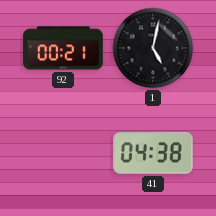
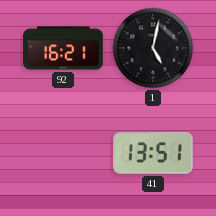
92: 00:21 -> 16:21 (63, 48)
41: 04:38 -> 13:51 (154, 154)
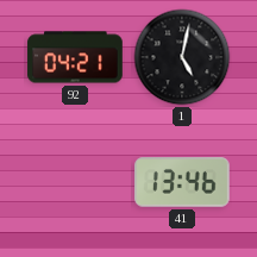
92: 16:21 -> 04:21 (75, 57)
41: 13:51 -> 13:46 (183, 183)
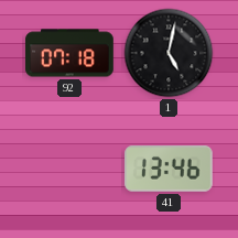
92: 04:21 -> 07:18 (69, 53)
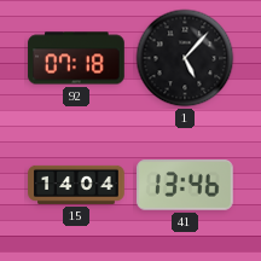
1: 5:02 -> 5:07 (185, 58)
15: none -> 14:04 (76, 185)
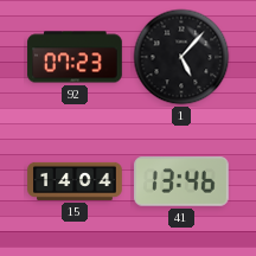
92: 07:18 -> 07:23 (75, 57)
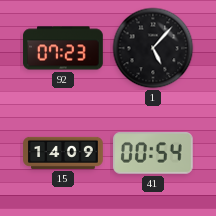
15: 14:04 -> 14:09 (63, 153)
41: 13:46 -> 00:54 (154, 154)
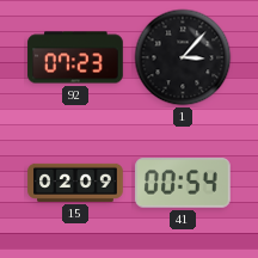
1: 5:07 -> 3:07 (183, 57)
15: 14:09 -> 02:09 (75, 183)
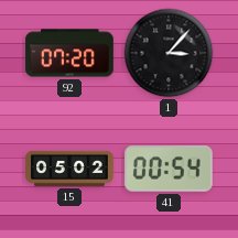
92: 07:23 -> 07:20 (69, 53)
15: 02:09 -> 05:02 (69, 169)
